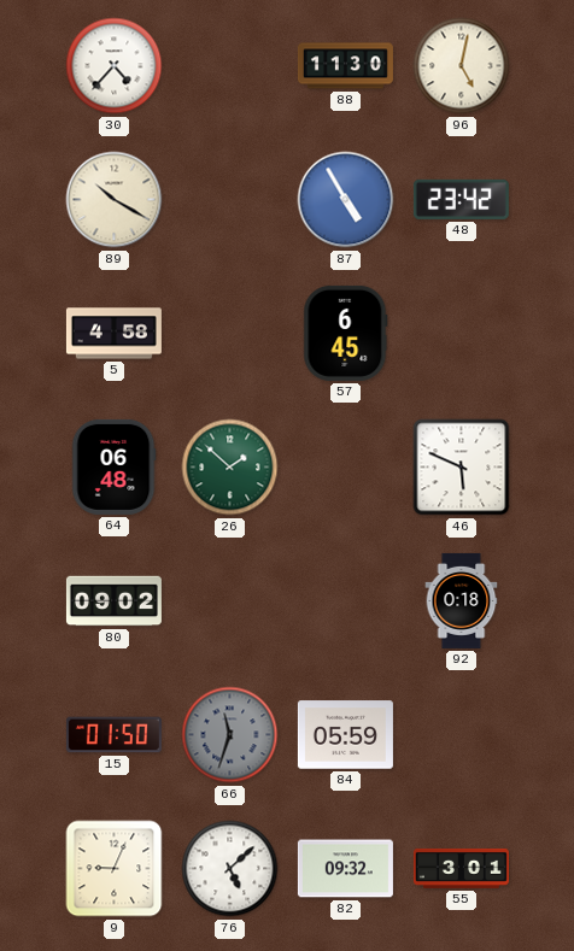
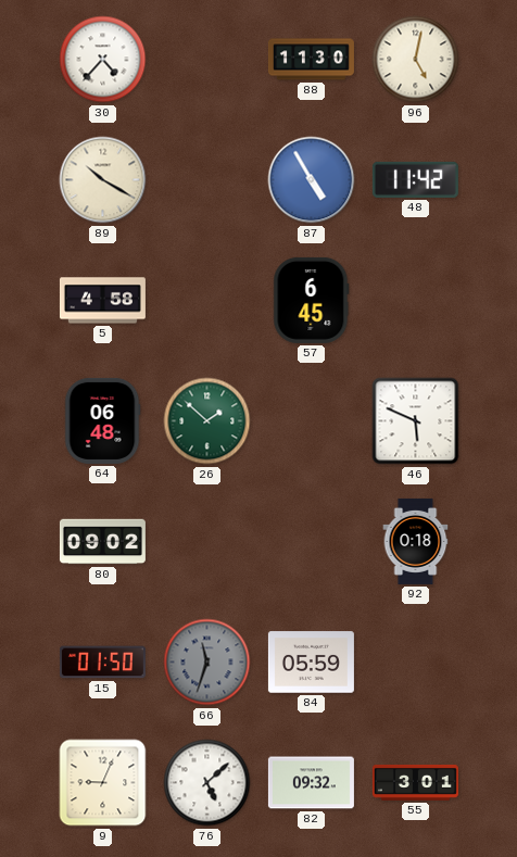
48: 23:42 -> 11:42 (415, 179)
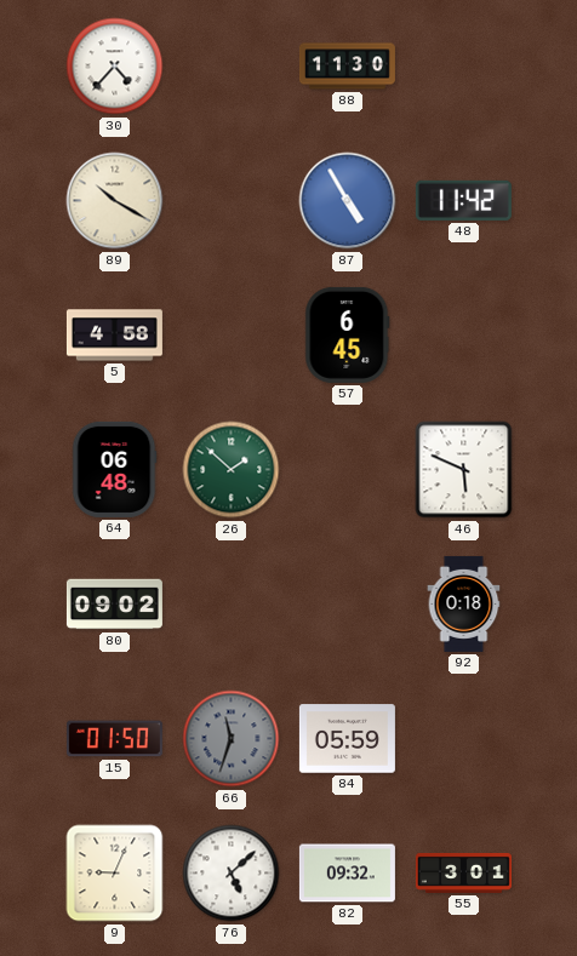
96: 5:02 -> none (416, 60)
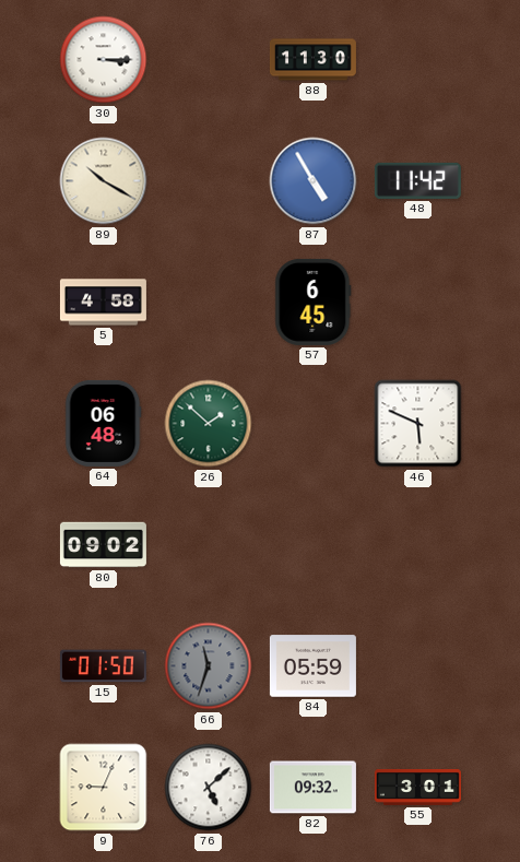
30: 4:37 -> 3:15 (104, 60)
92: 0:18 -> none (464, 603)
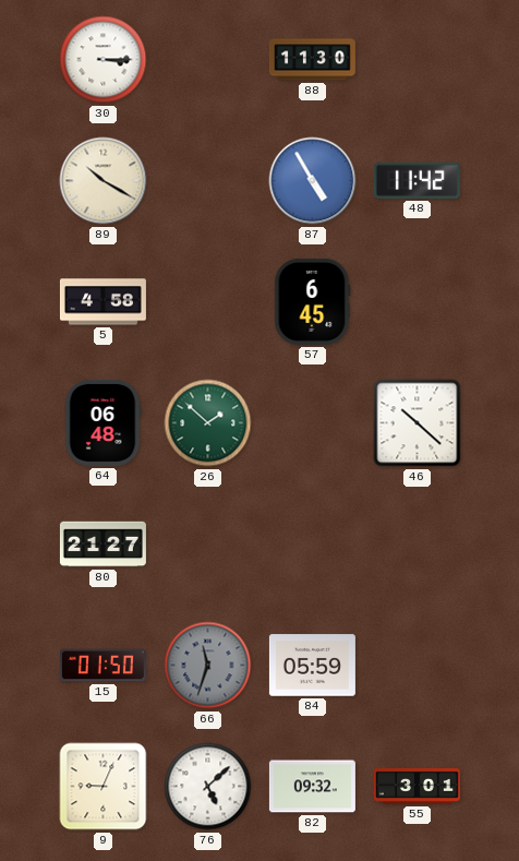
46: 5:49 -> 10:22 (418, 423)
80: 09:02 -> 21:27 (102, 545)
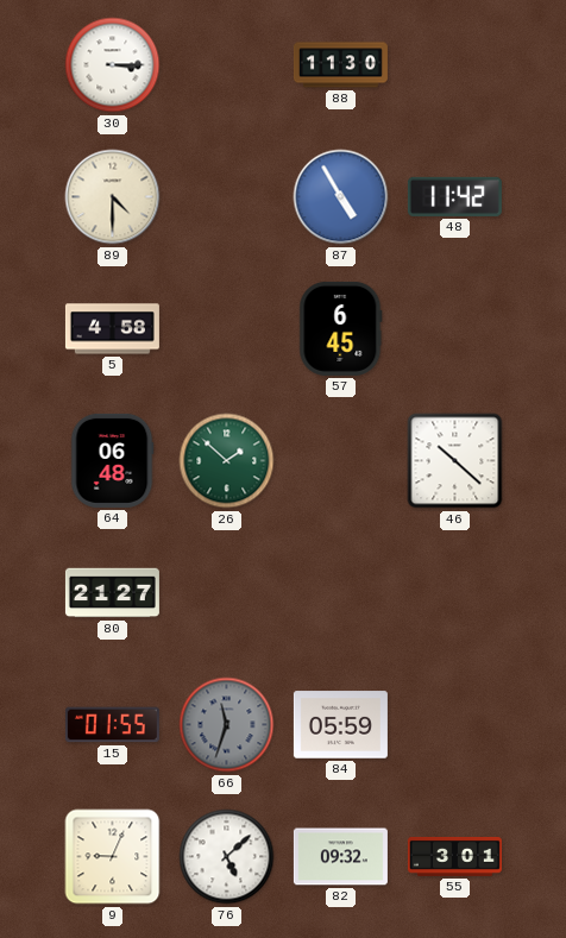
89: 10:20 -> 4:30 (113, 197)
15: 01:50 -> 01:55 (112, 725)
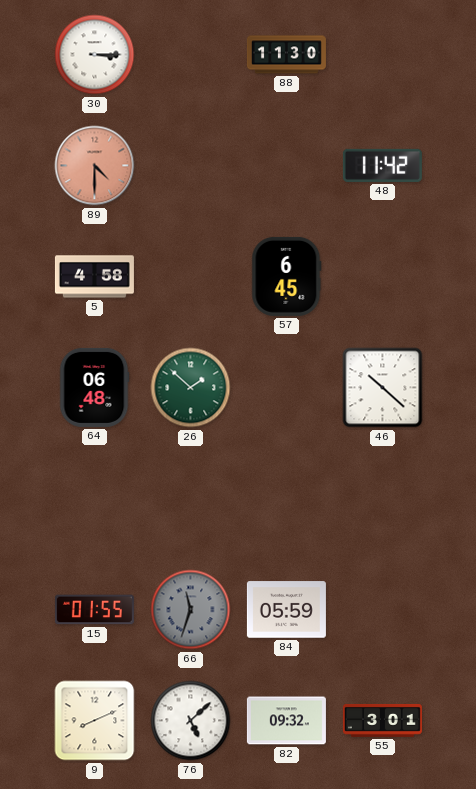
89 dial: cream -> salmon (95, 166)
87: 4:55 -> none (341, 197)
80: 21:27 -> none (112, 593)
9: 9:04 -> 8:11 (95, 721)
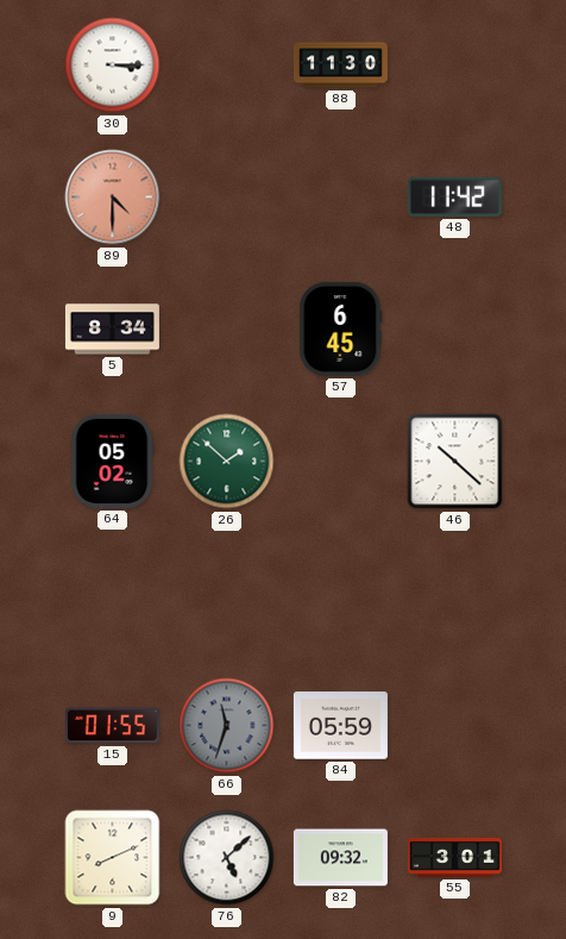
5: 4:58 -> 8:34 (112, 330)
64: 06:48 -> 05:02 (112, 461)
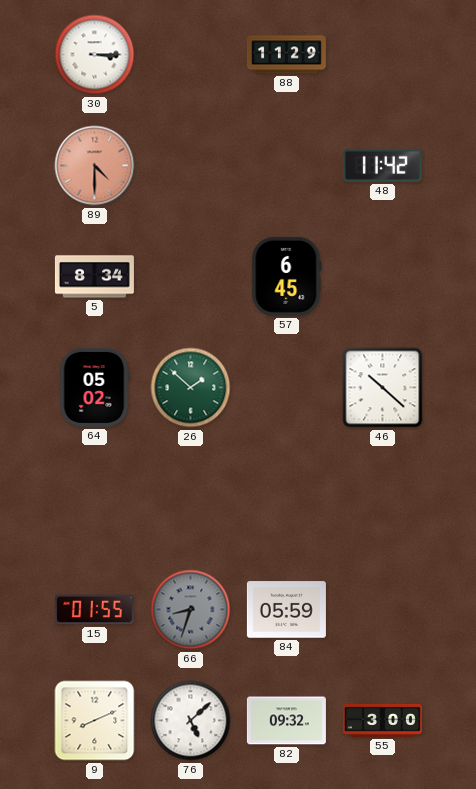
88: 11:30 -> 11:29 (286, 55)
66: 11:33 -> 8:33 (191, 610)
55: 3:01 -> 3:00 (382, 720)
